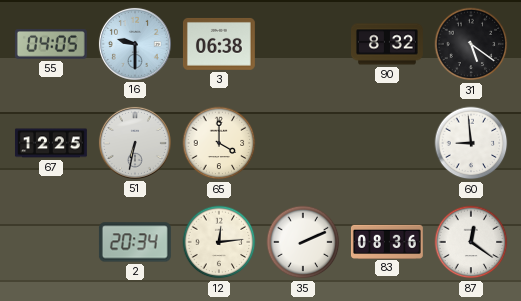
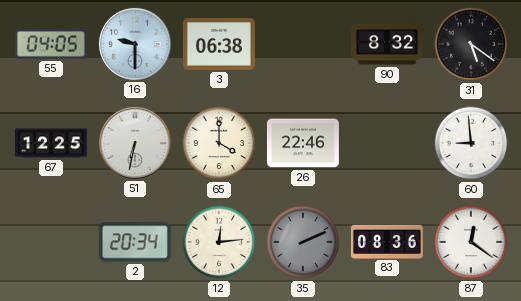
26: none -> 22:46 (303, 143)
35 dial: white -> grey (303, 242)
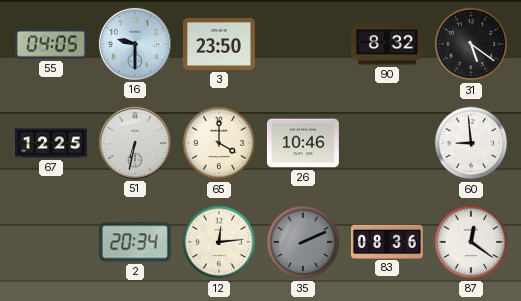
3: 06:38 -> 23:50 (219, 44)
26: 22:46 -> 10:46 (303, 143)
